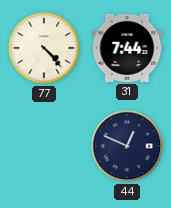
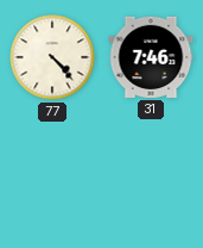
31: 7:44 -> 7:46 (151, 57)
44: 12:49 -> none (127, 146)
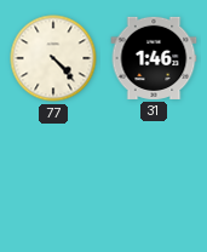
31: 7:46 -> 1:46 (154, 58)
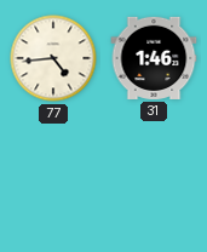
77: 4:23 -> 4:44 (53, 58)
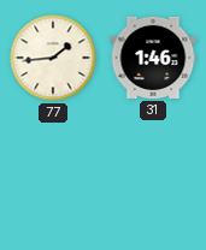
77: 4:44 -> 1:44 (53, 58)
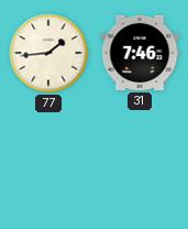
31: 1:46 -> 7:46 (140, 53)
